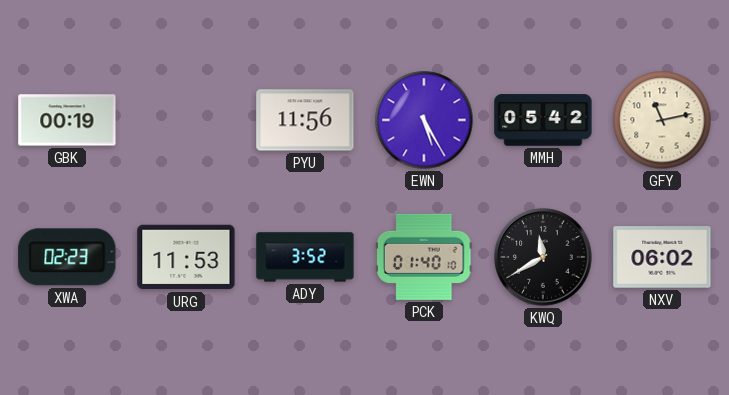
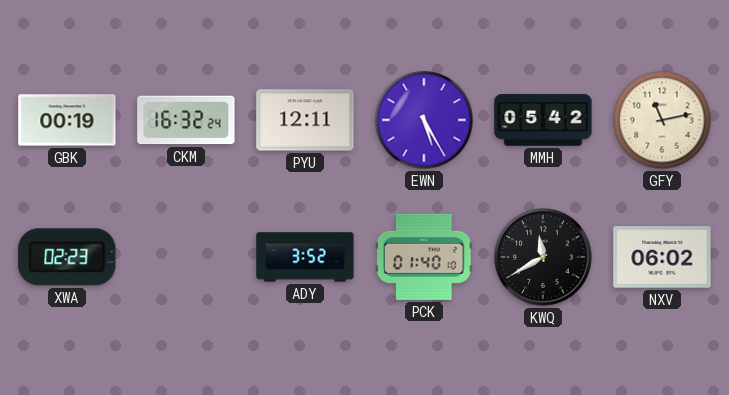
CKM: none -> 16:32 (186, 120)
PYU: 11:56 -> 12:11 (305, 120)
URG: 11:53 -> none (186, 257)
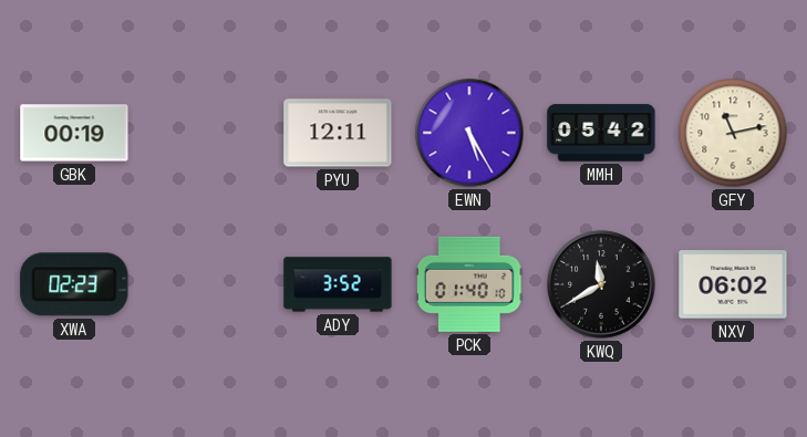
CKM: 16:32 -> none (186, 120)
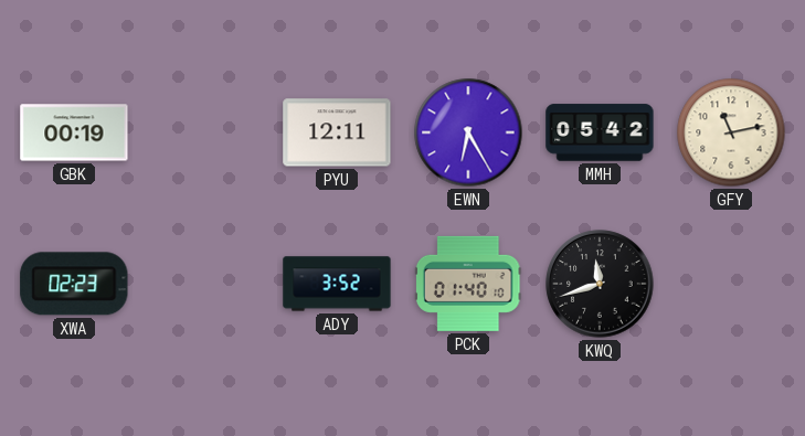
EWN: 5:25 -> 6:25 (468, 132)
KWQ: 11:40 -> 11:42 (600, 284)
NXV: 06:02 -> none (733, 284)
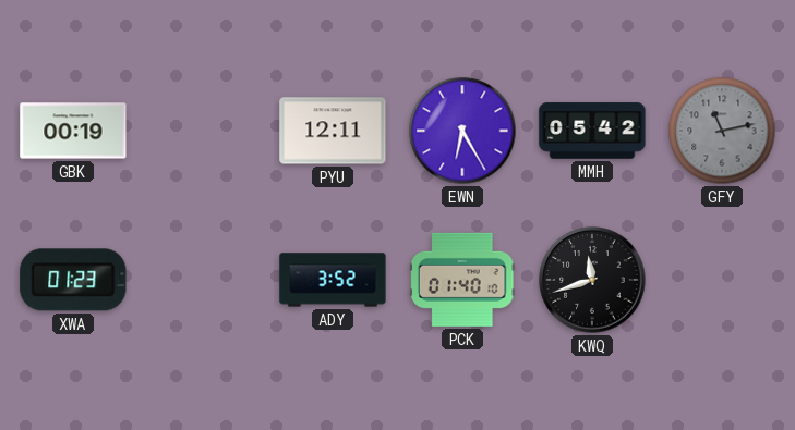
GFY dial: cream -> grey (722, 131)
XWA: 02:23 -> 01:23 (73, 280)
